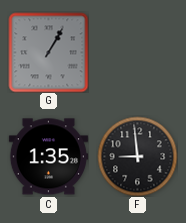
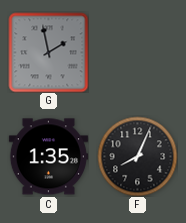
G: 1:05 -> 1:58 (48, 52)
F: 8:59 -> 8:04 (137, 156)
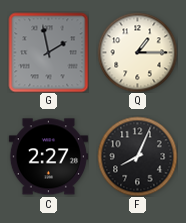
Q: none -> 1:15 (137, 52)
C: 1:35 -> 2:27 (48, 157)
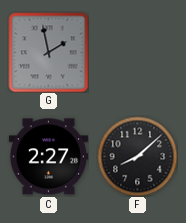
Q: 1:15 -> none (137, 52)
F: 8:04 -> 8:08 (137, 156)
